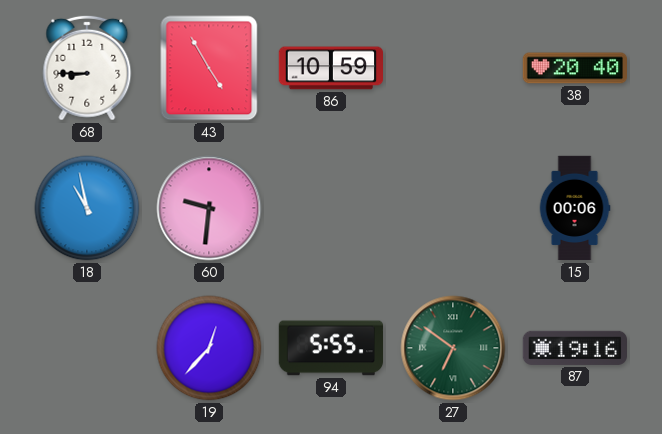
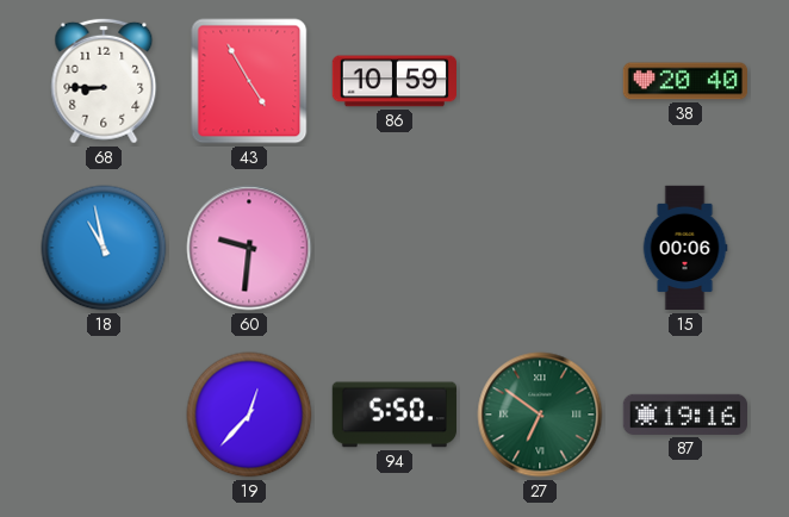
94: 5:55 -> 5:50 (393, 415)
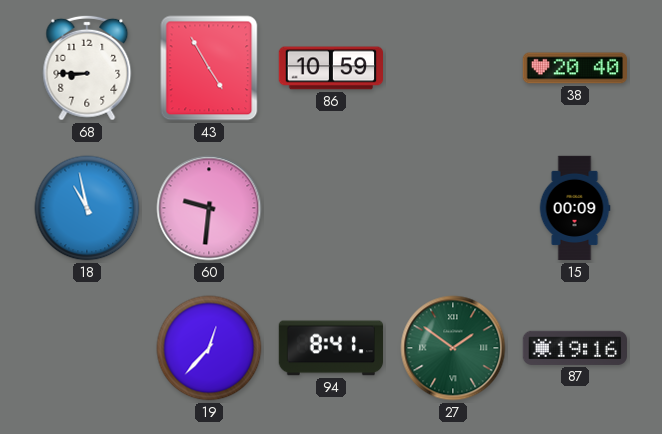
15: 00:06 -> 00:09 (575, 208)
94: 5:50 -> 8:41 (330, 348)
27: 6:51 -> 1:51 (453, 348)
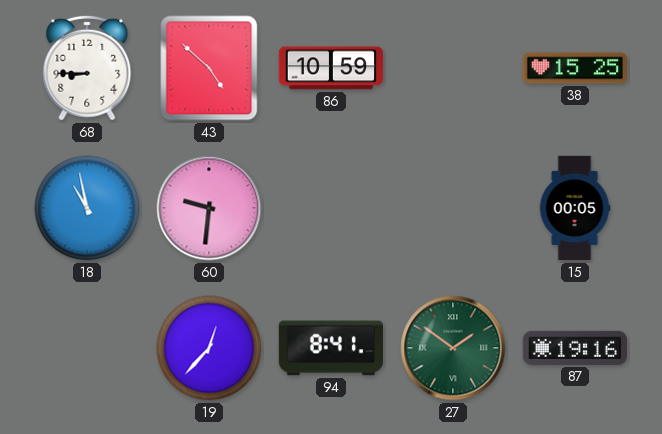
43: 4:55 -> 4:52 (209, 68)
38: 20:40 -> 15:25 (574, 68)
15: 00:09 -> 00:05 (575, 208)
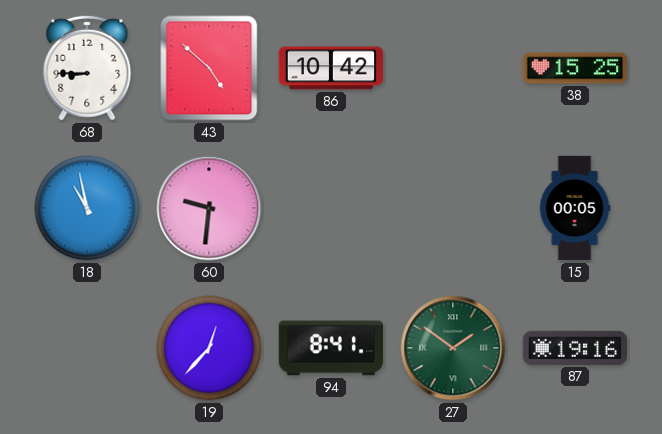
86: 10:59 -> 10:42 (330, 68)
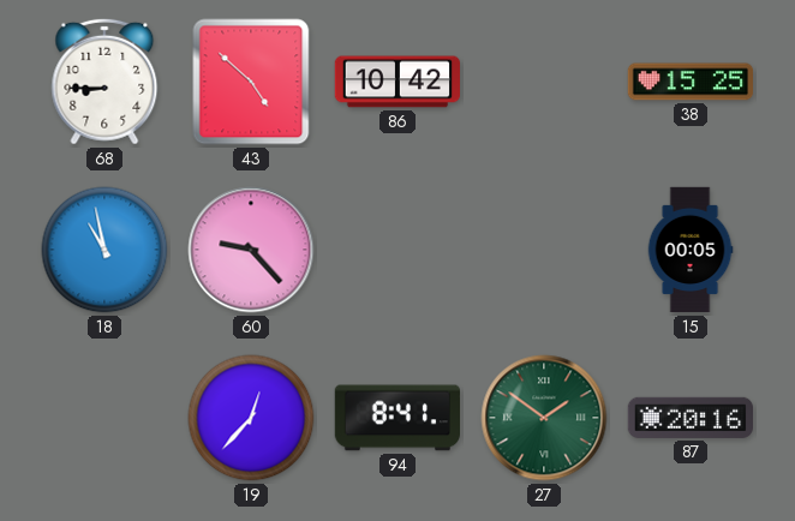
60: 9:31 -> 9:23 (251, 250)
87: 19:16 -> 20:16 (689, 418)
